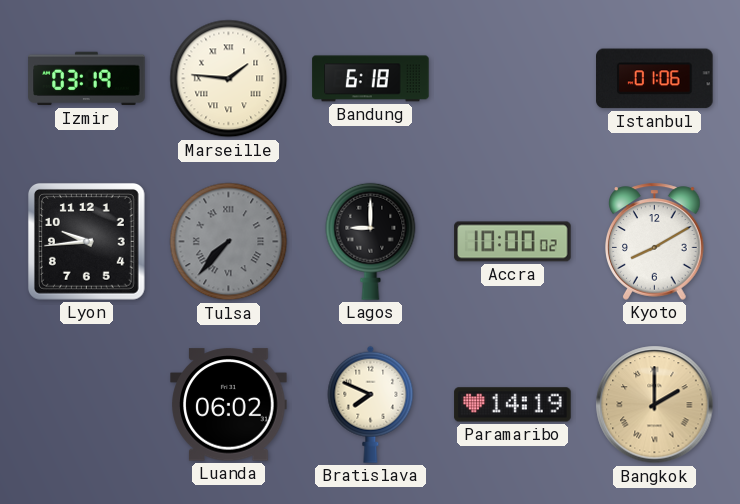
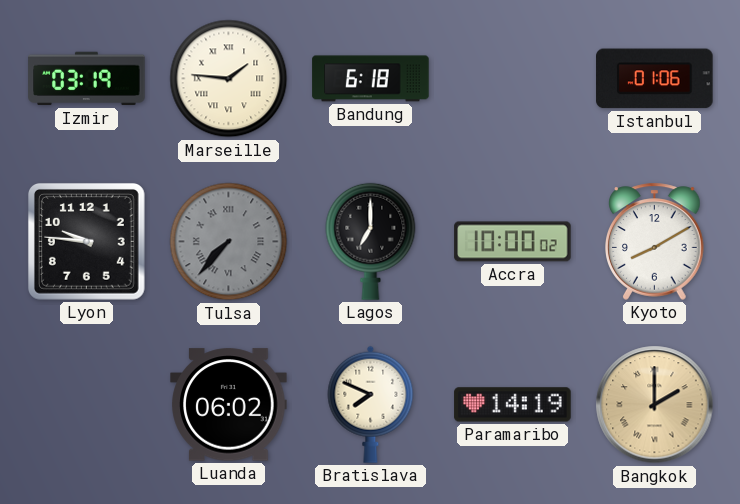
Lyon: 9:44 -> 9:46 (86, 241)
Lagos: 9:00 -> 7:00 (371, 241)
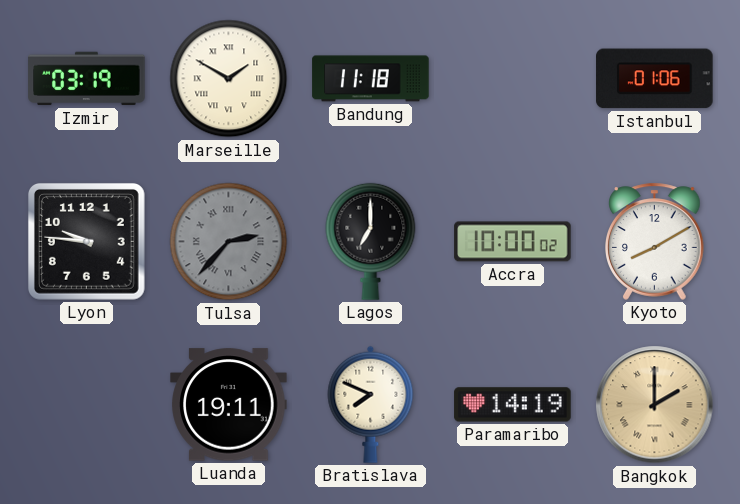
Marseille: 1:46 -> 1:50 (229, 79)
Bandung: 6:18 -> 11:18 (371, 79)
Tulsa: 7:37 -> 2:37 (229, 242)
Luanda: 06:02 -> 19:11 (229, 405)
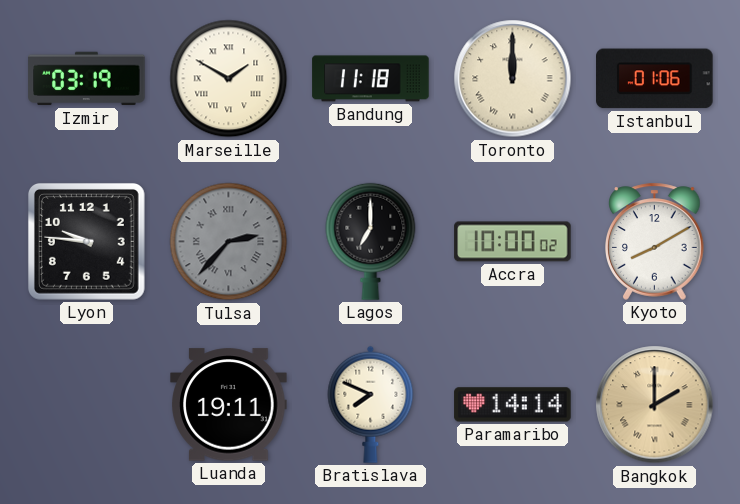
Toronto: none -> 12:00 (513, 79)
Paramaribo: 14:19 -> 14:14 (513, 405)
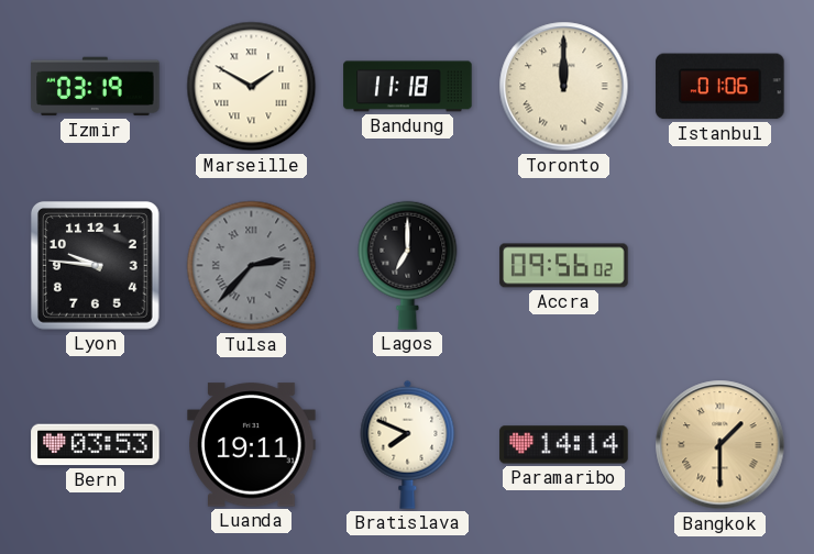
Accra: 10:00 -> 09:56 (564, 266)
Kyoto: 8:10 -> none (655, 241)
Bern: none -> 03:53 (96, 445)
Bangkok: 2:00 -> 1:30 (721, 445)
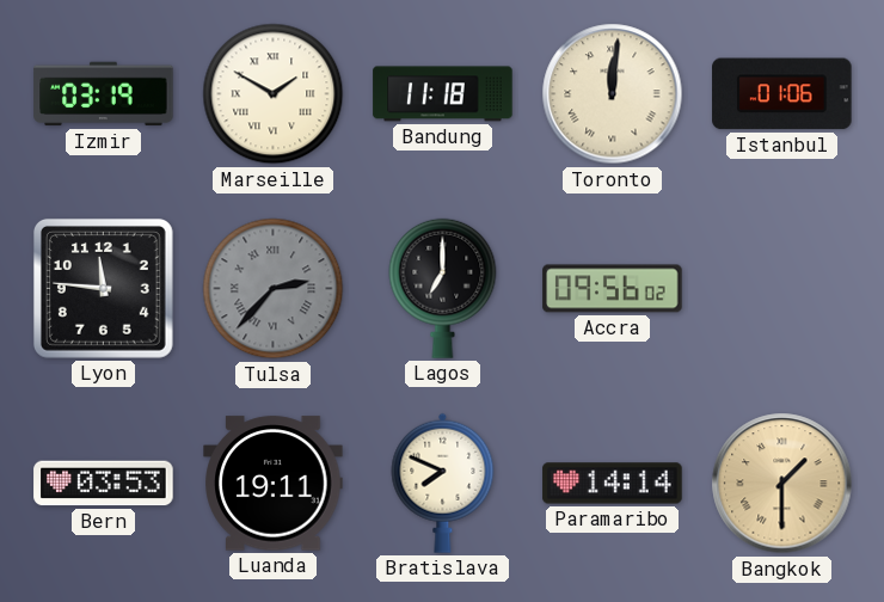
Toronto: 12:00 -> 12:01 (613, 94)
Lyon: 9:46 -> 11:46 (103, 288)
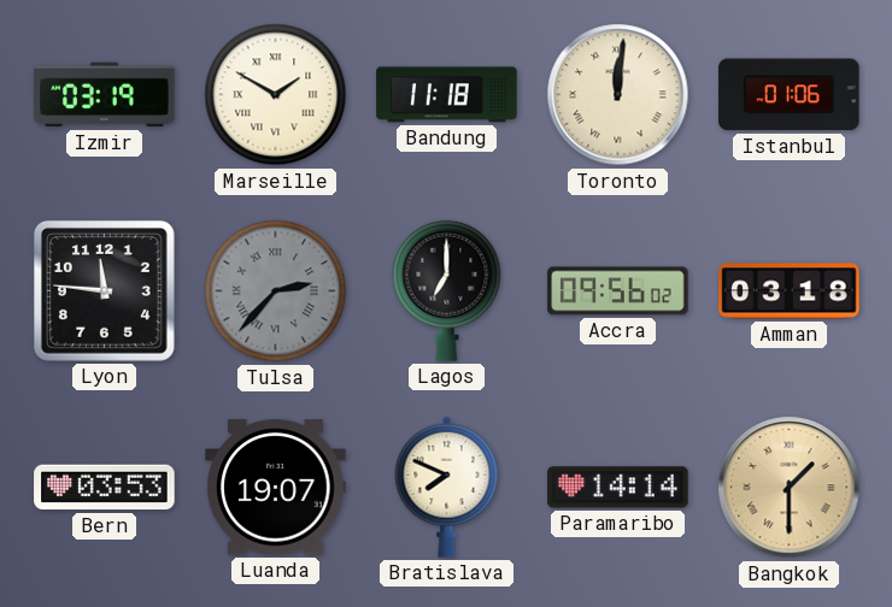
Amman: none -> 03:18 (790, 291)
Luanda: 19:11 -> 19:07 (276, 488)
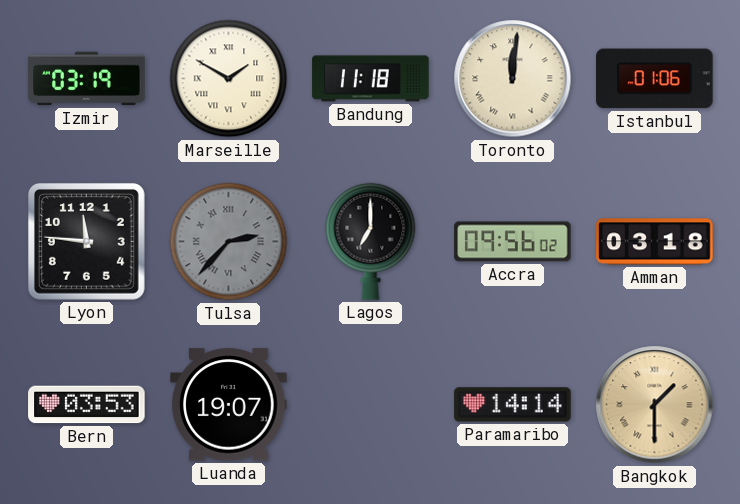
Bratislava: 7:49 -> none (447, 487)
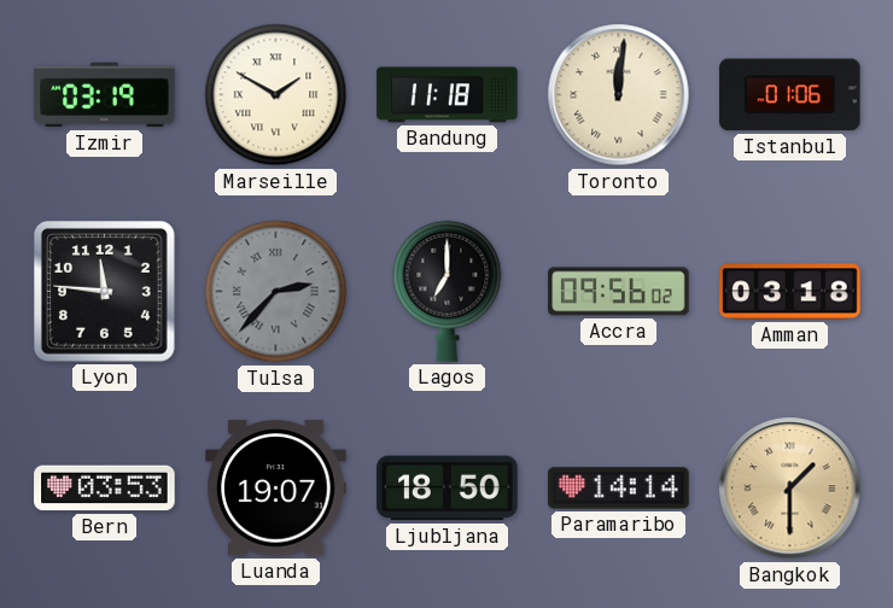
Ljubljana: none -> 18:50 (448, 489)
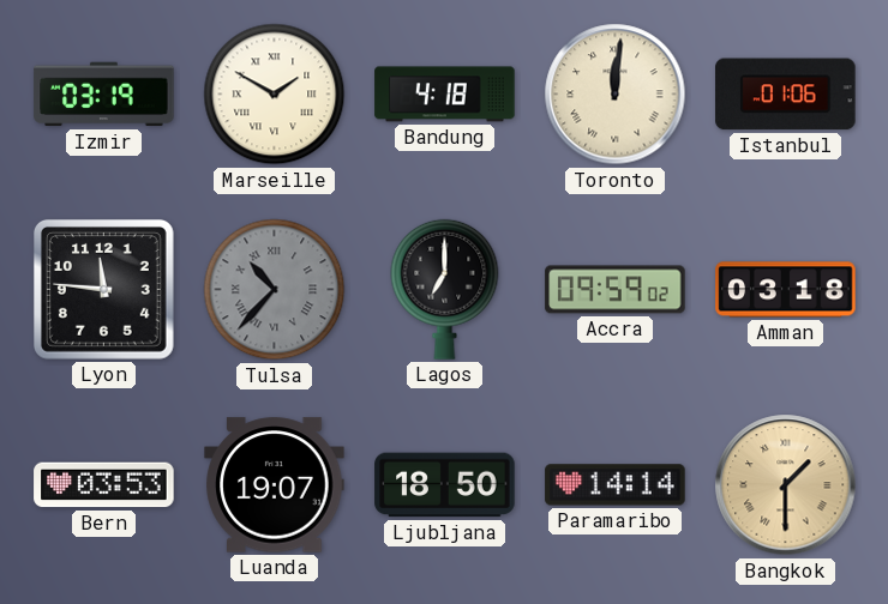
Bandung: 11:18 -> 4:18 (445, 95)
Tulsa: 2:37 -> 10:37 (275, 290)
Accra: 09:56 -> 09:59 (616, 290)
